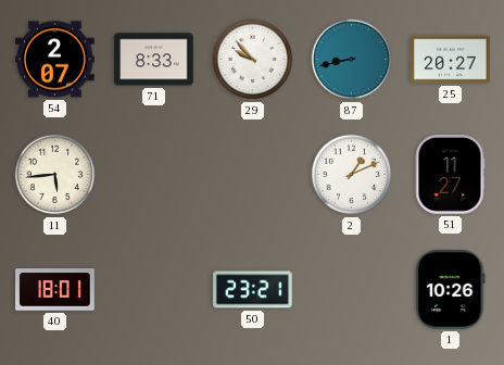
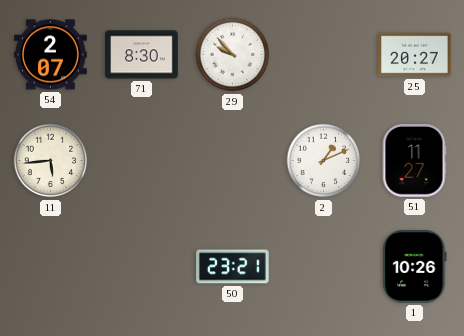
71: 8:33 -> 8:30 (142, 55)
87: 8:43 -> none (352, 60)
40: 18:01 -> none (55, 290)
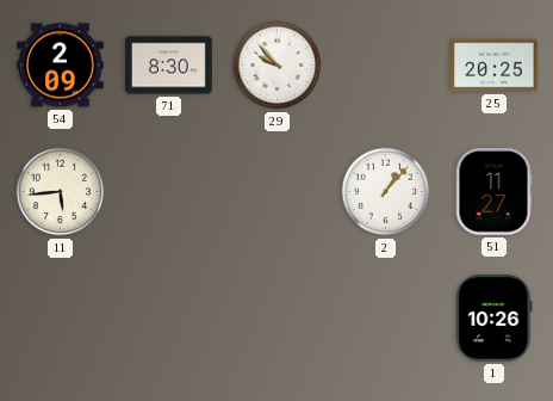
54: 2:07 -> 2:09 (61, 66)
25: 20:27 -> 20:25 (495, 66)
2: 1:11 -> 1:07 (386, 192)
50: 23:21 -> none (233, 267)
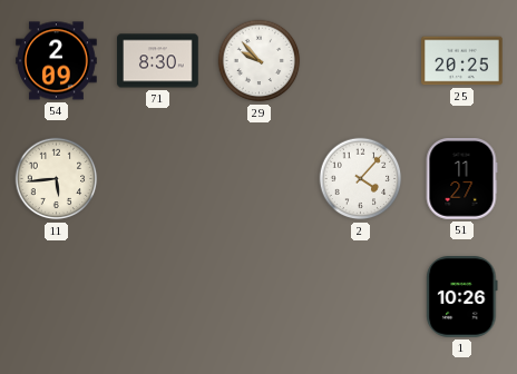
2: 1:07 -> 4:07 (361, 179)
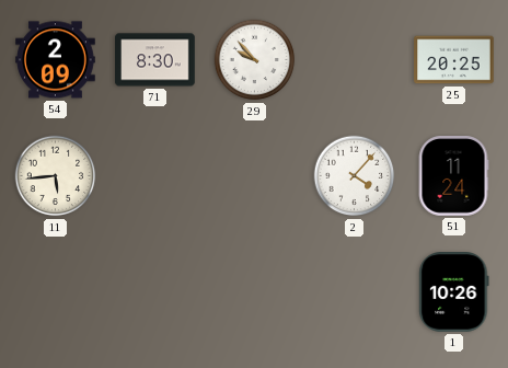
51: 11:27 -> 11:24 (453, 176)
